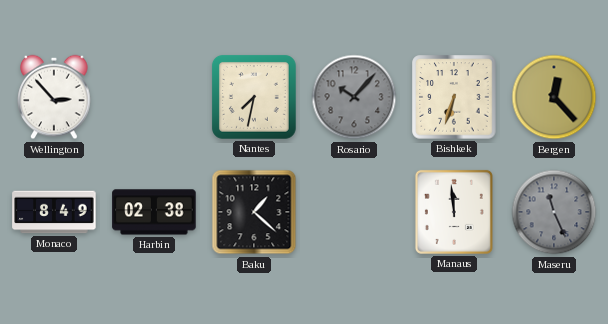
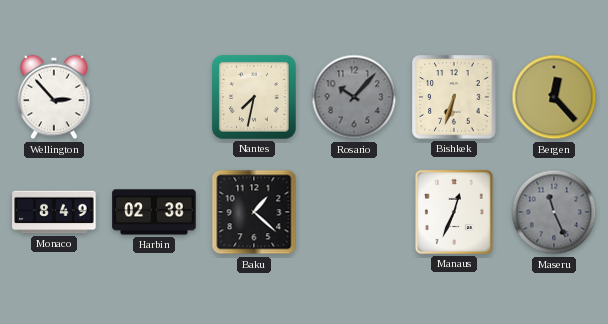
Manaus: 11:59 -> 12:34 (454, 212)
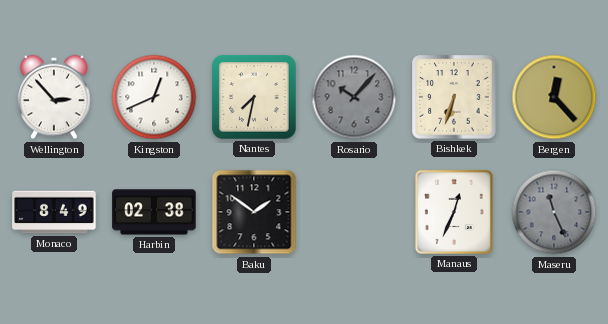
Kingston: none -> 12:41 (154, 97)
Baku: 1:22 -> 1:51 (254, 212)
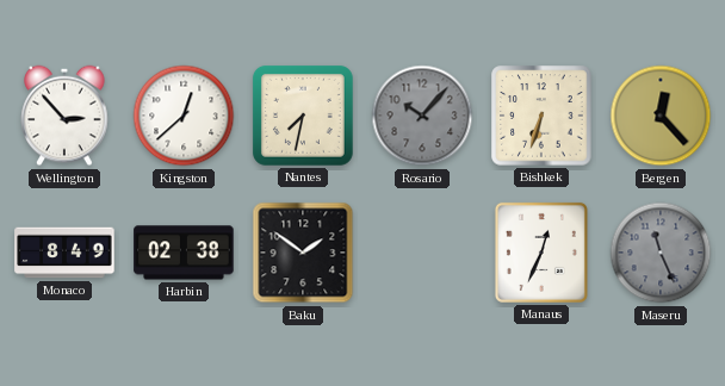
Kingston: 12:41 -> 12:38 (184, 116)
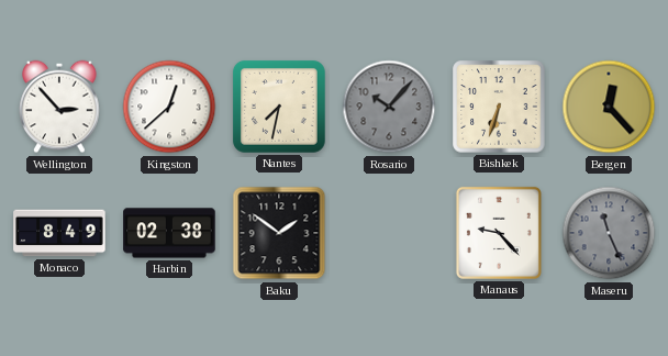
Manaus: 12:34 -> 9:23 (499, 233)
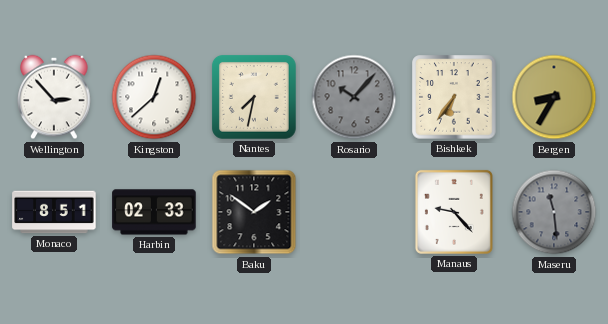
Bishkek: 6:33 -> 6:36 (454, 97)
Bergen: 12:23 -> 8:35 (554, 97)
Monaco: 8:49 -> 8:51 (54, 212)
Harbin: 02:38 -> 02:33 (154, 212)
Maseru: 11:26 -> 11:29 (554, 212)
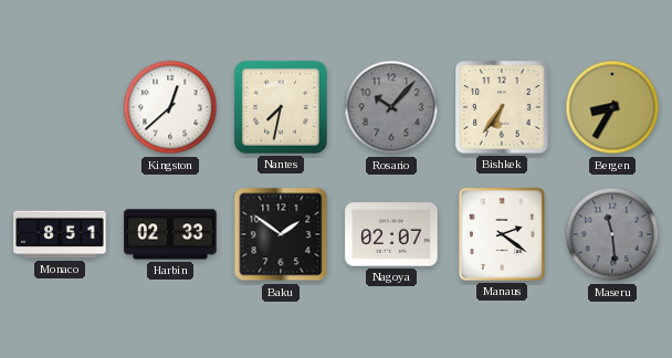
Wellington: 2:53 -> none (54, 97)
Nagoya: none -> 02:07 (391, 234)
Manaus: 9:23 -> 2:21 (502, 234)
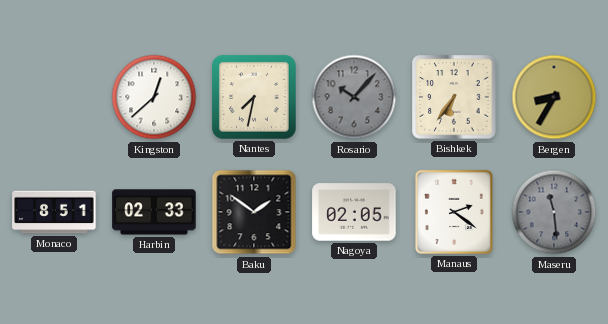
Nagoya: 02:07 -> 02:05 (354, 212)
